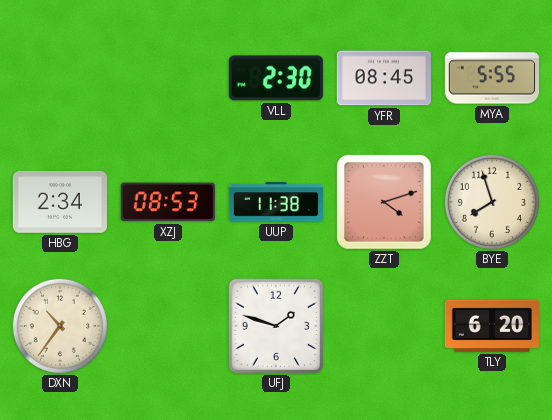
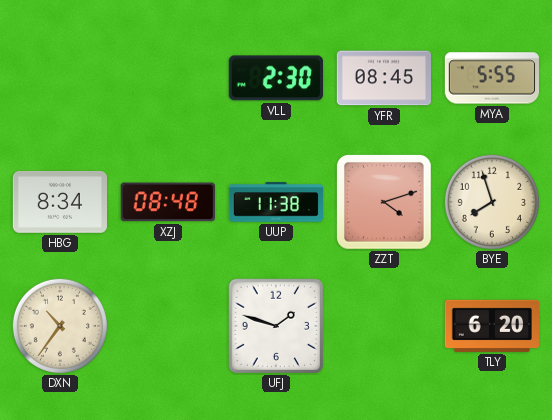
HBG: 2:34 -> 8:34 (59, 202)
XZJ: 08:53 -> 08:48 (168, 202)
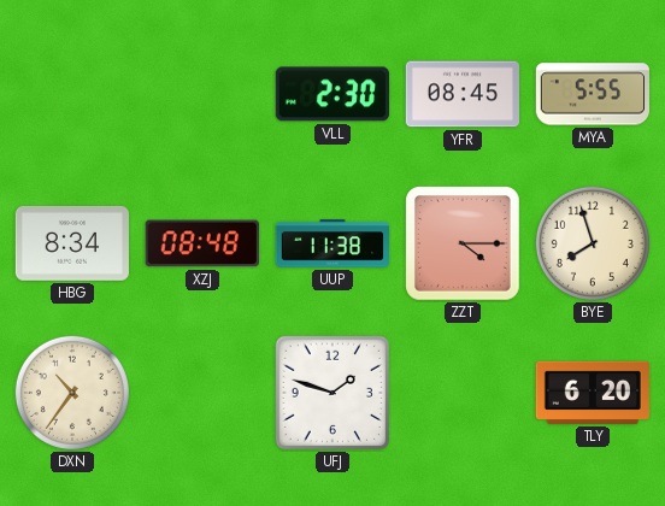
ZZT: 4:12 -> 4:15 (464, 245)
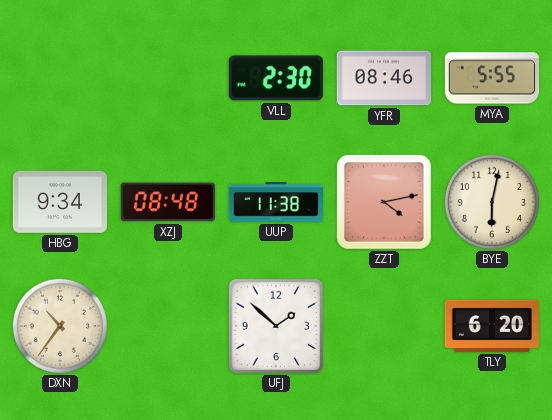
YFR: 08:45 -> 08:46 (383, 78)
HBG: 8:34 -> 9:34 (59, 202)
ZZT: 4:15 -> 4:13 (385, 203)
BYE: 7:57 -> 6:02 (492, 202)
UFJ: 1:48 -> 1:52 (276, 326)
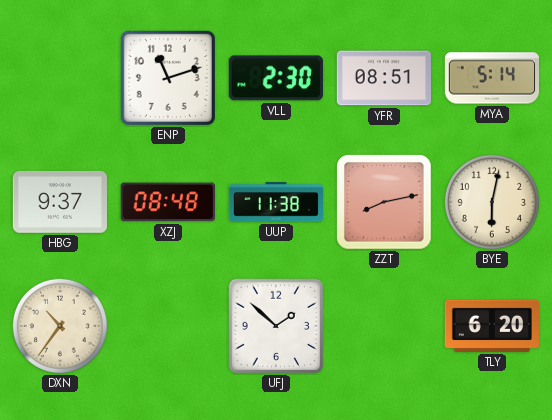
ENP: none -> 11:12 (168, 78)
YFR: 08:46 -> 08:51 (383, 78)
MYA: 5:55 -> 5:14 (491, 78)
HBG: 9:34 -> 9:37 (59, 202)
ZZT: 4:13 -> 8:13 (385, 203)
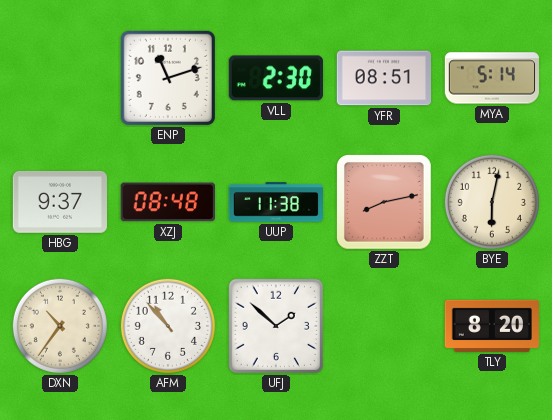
AFM: none -> 10:53 (168, 326)
TLY: 6:20 -> 8:20 (491, 326)
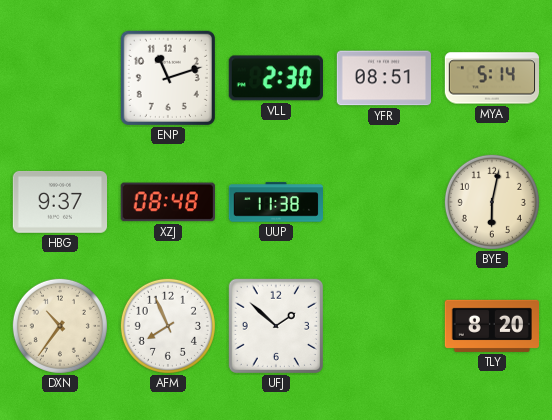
ZZT: 8:13 -> none (385, 203)
AFM: 10:53 -> 7:56 (168, 326)
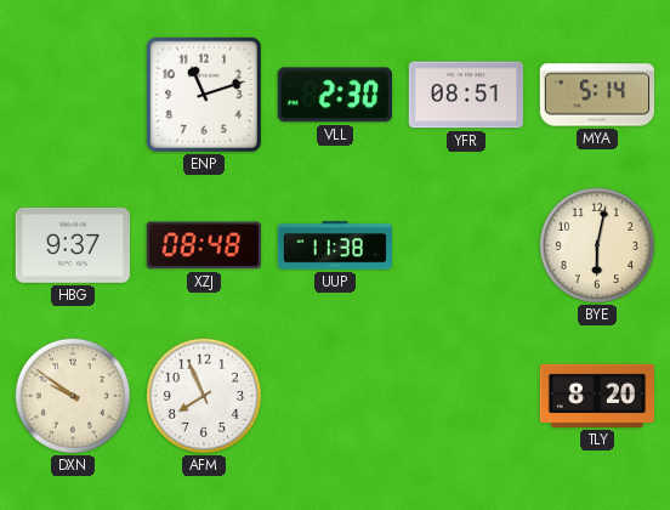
DXN: 10:36 -> 9:51 (73, 396)
UFJ: 1:52 -> none (276, 326)
